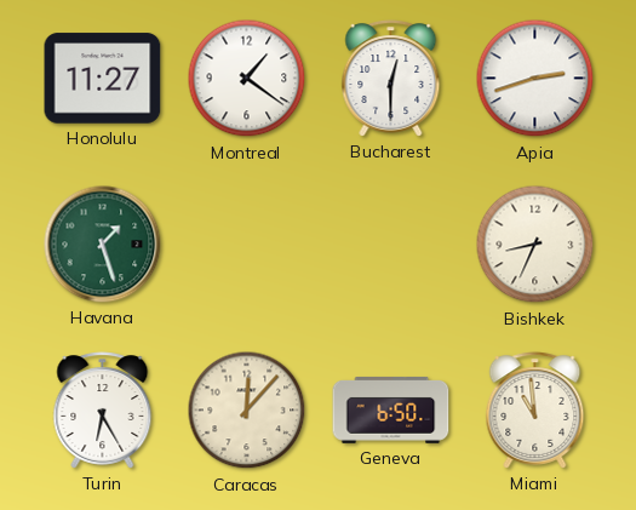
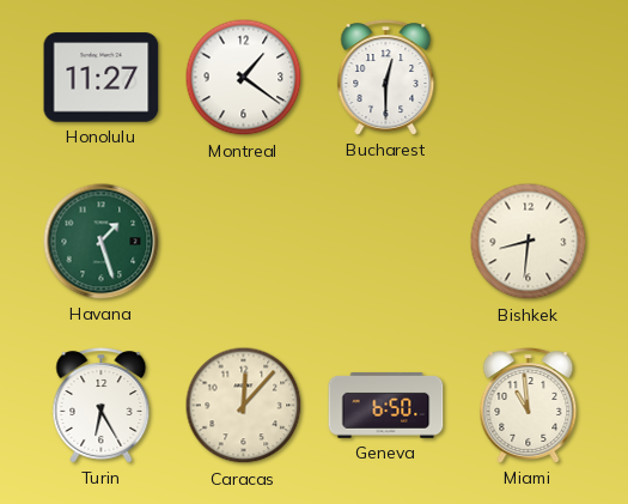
Apia: 2:42 -> none (535, 79)
Bishkek: 8:34 -> 8:31 (529, 242)
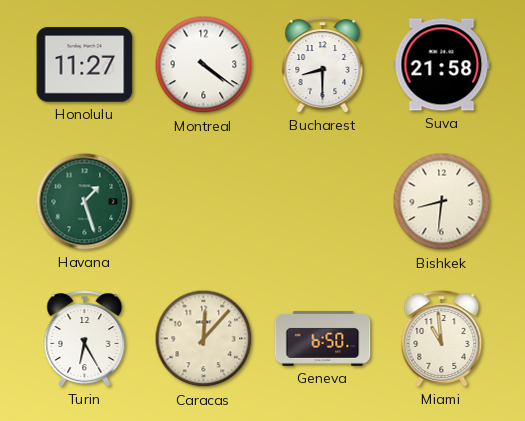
Montreal: 1:21 -> 4:21 (204, 65)
Bucharest: 12:30 -> 8:30 (323, 65)
Suva: none -> 21:58 (442, 65)
